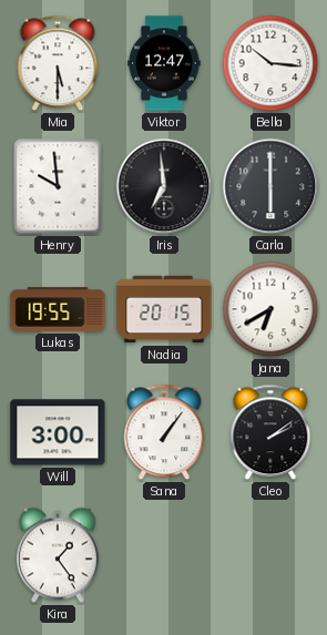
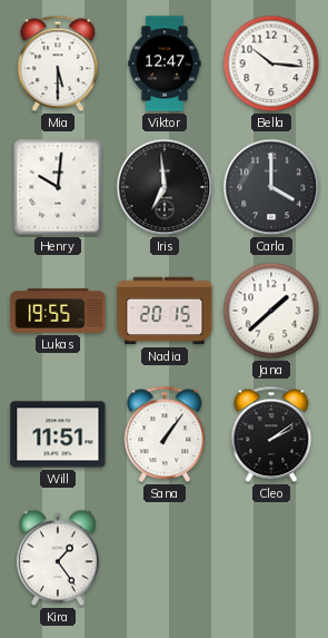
Henry: 9:59 -> 10:01 (58, 187)
Carla: 6:00 -> 4:00 (271, 187)
Jana: 6:40 -> 1:38 (271, 311)
Will: 3:00 -> 11:51 (58, 434)
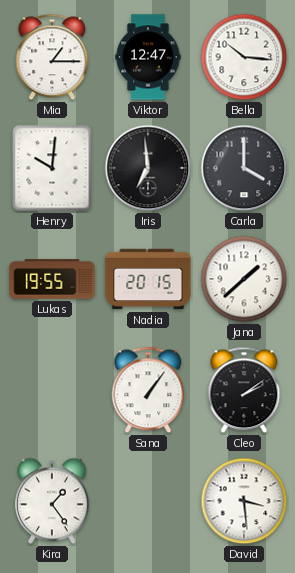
Mia: 5:30 -> 1:15 (52, 57)
Will: 11:51 -> none (58, 434)
David: none -> 3:29 (244, 501)
